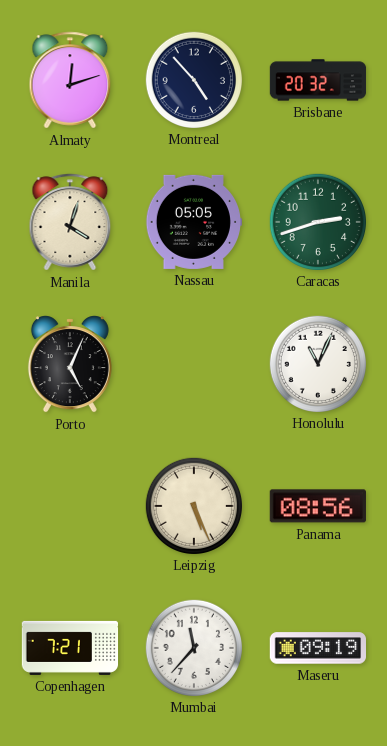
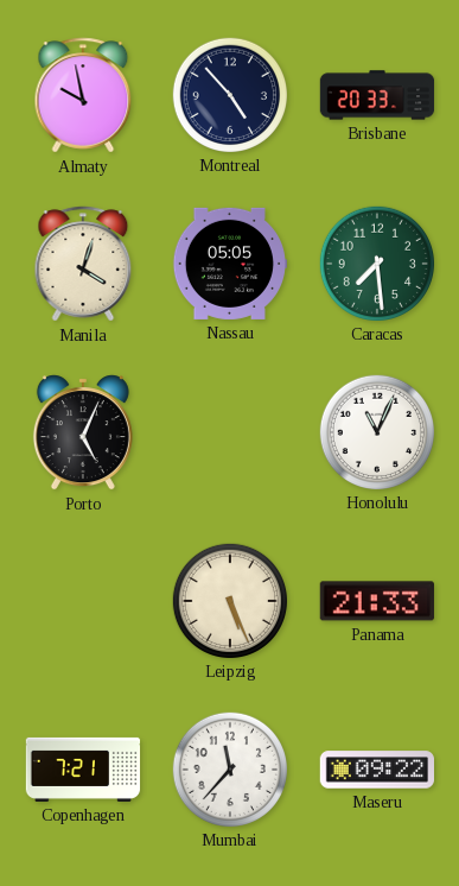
Almaty: 12:12 -> 9:58 (83, 95)
Brisbane: 20:32 -> 20:33 (377, 95)
Caracas: 2:42 -> 7:29 (376, 262)
Panama: 08:56 -> 21:33 (377, 601)
Maseru: 09:19 -> 09:22 (376, 770)
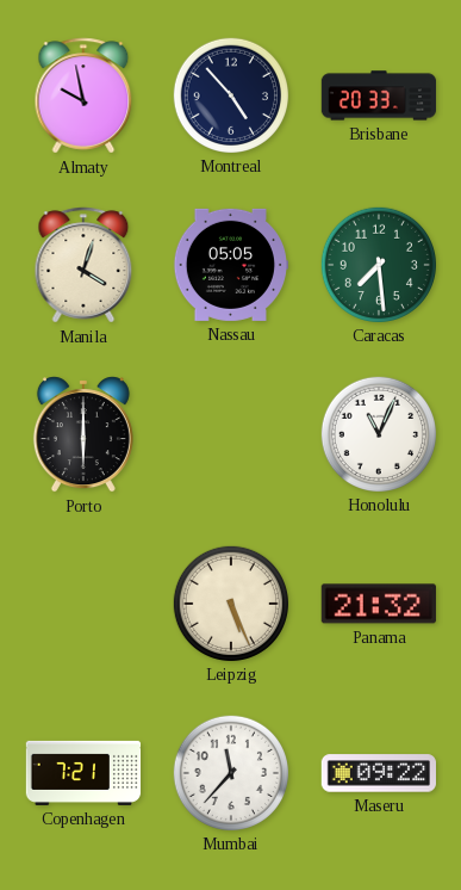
Porto: 5:04 -> 6:00 (83, 434)
Panama: 21:33 -> 21:32 (379, 604)
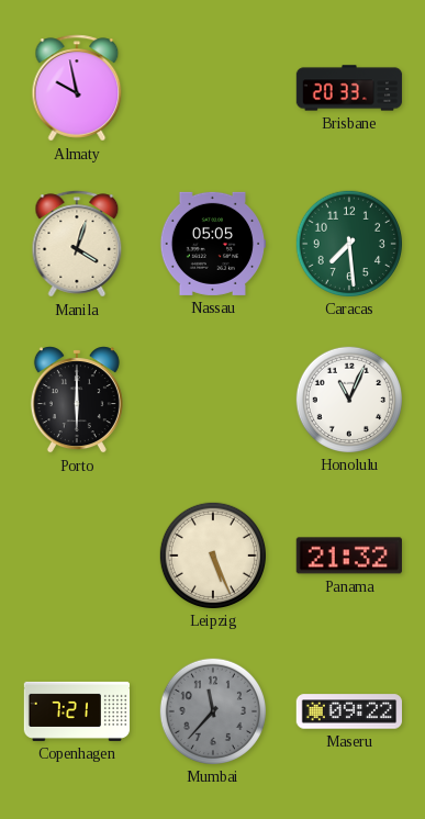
Montreal: 4:53 -> none (230, 94)
Mumbai dial: white -> grey (212, 710)
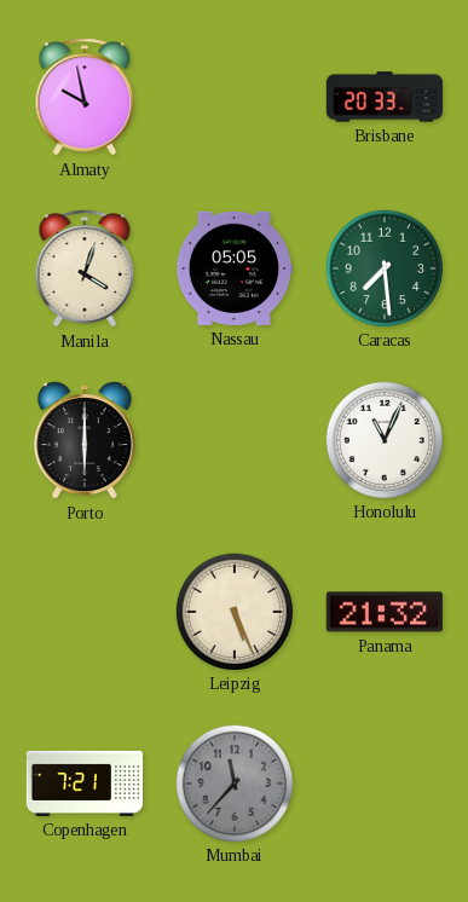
Maseru: 09:22 -> none (348, 711)
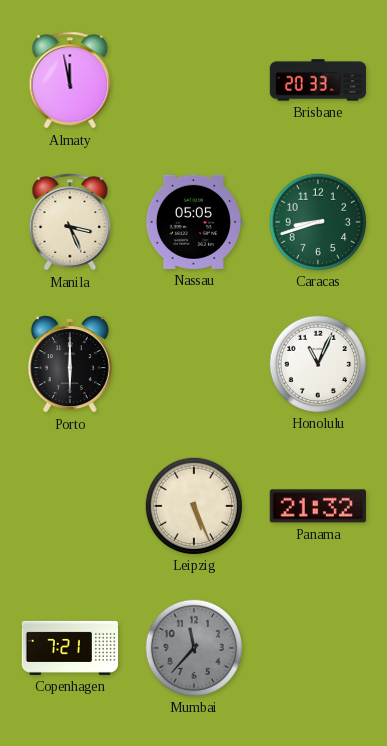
Almaty: 9:58 -> 11:58 (70, 80)
Manila: 4:03 -> 3:26 (70, 222)
Caracas: 7:29 -> 8:42 (317, 221)
